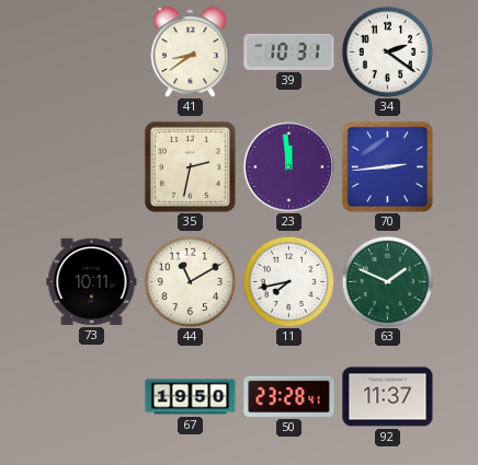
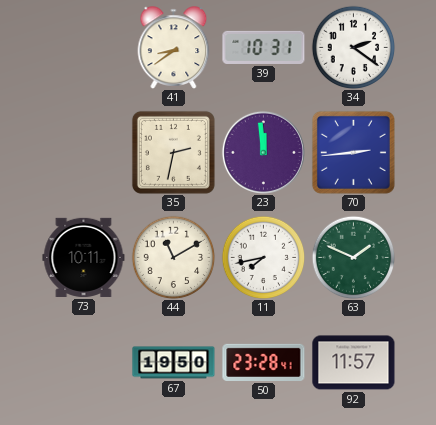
92: 11:37 -> 11:57 (354, 363)
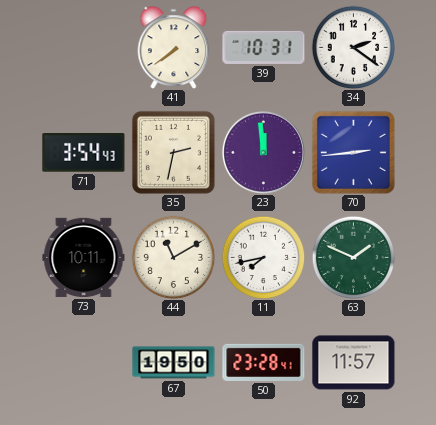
41: 8:39 -> 7:39 (174, 48)
71: none -> 3:54 (84, 153)
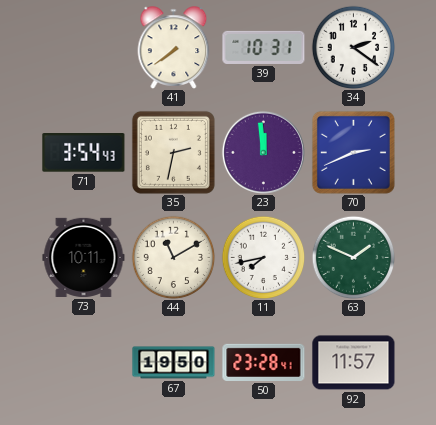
70: 2:44 -> 2:41 (353, 152)
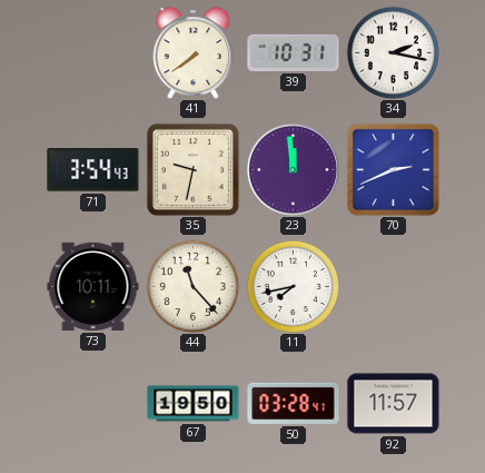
34: 2:21 -> 2:17 (393, 52)
35: 2:32 -> 9:32 (192, 169)
44: 11:10 -> 11:23 (192, 286)
63: 1:49 -> none (353, 257)
50: 23:28 -> 03:28 (294, 403)
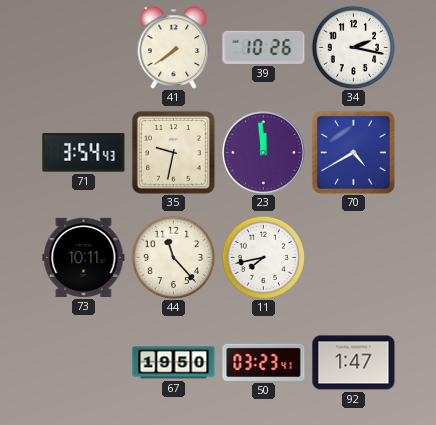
39: 10:31 -> 10:26 (264, 47)
70: 2:41 -> 4:40 (353, 152)
50: 03:28 -> 03:23 (264, 362)
92: 11:57 -> 1:47 (354, 363)
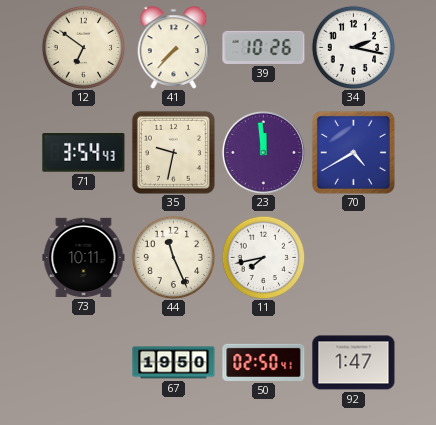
12: none -> 6:51 (83, 47)
41: 7:39 -> 7:37 (174, 48)
44: 11:23 -> 11:26 (173, 257)
50: 03:23 -> 02:50 (264, 362)
